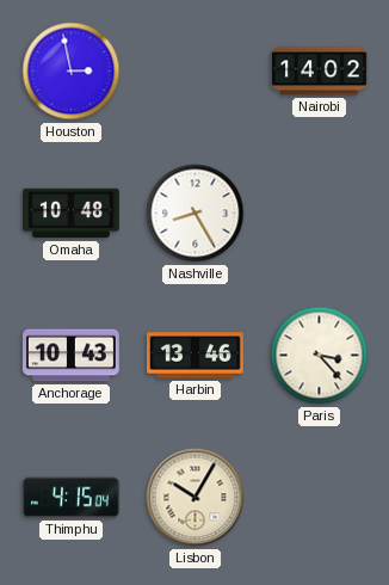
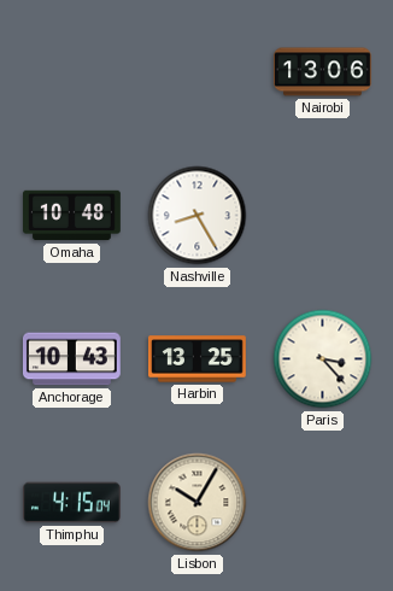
Houston: 2:58 -> none (72, 72)
Nairobi: 14:02 -> 13:06 (322, 72)
Harbin: 13:46 -> 13:25 (198, 359)
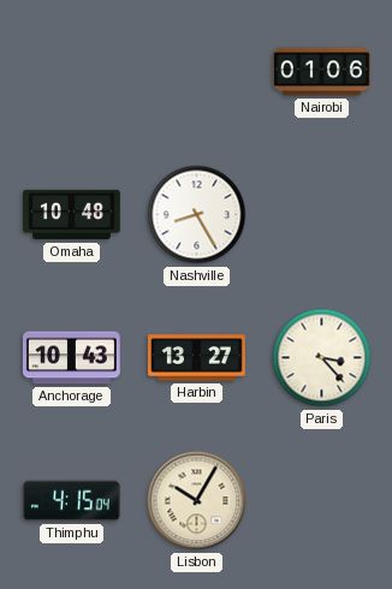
Nairobi: 13:06 -> 01:06 (321, 72)
Harbin: 13:25 -> 13:27 (197, 358)
